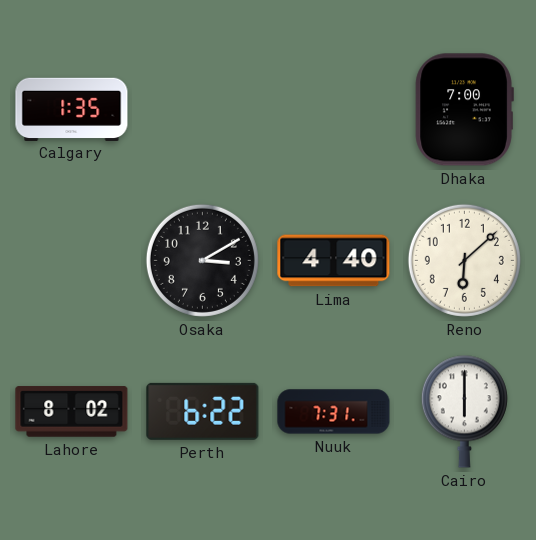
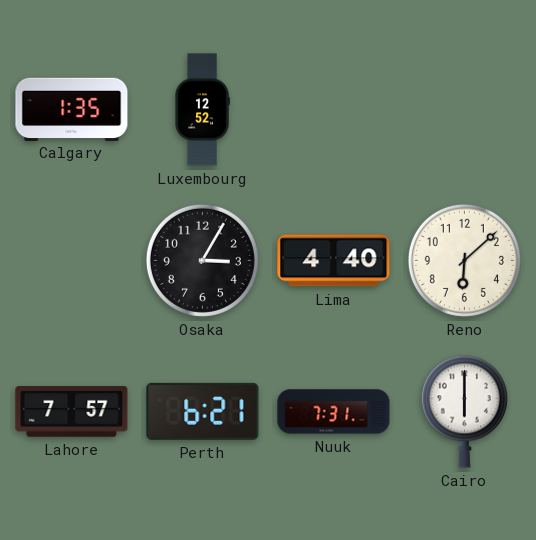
Luxembourg: none -> 12:52 (202, 110)
Dhaka: 7:00 -> none (464, 110)
Osaka: 3:10 -> 3:05 (202, 260)
Lahore: 8:02 -> 7:57 (72, 412)
Perth: 6:22 -> 6:21 (203, 411)
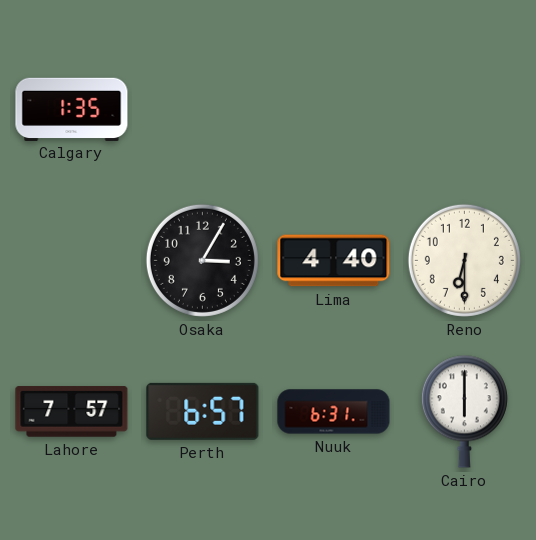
Luxembourg: 12:52 -> none (202, 110)
Reno: 6:08 -> 6:30 (464, 260)
Perth: 6:21 -> 6:57 (203, 411)
Nuuk: 7:31 -> 6:31 (334, 412)
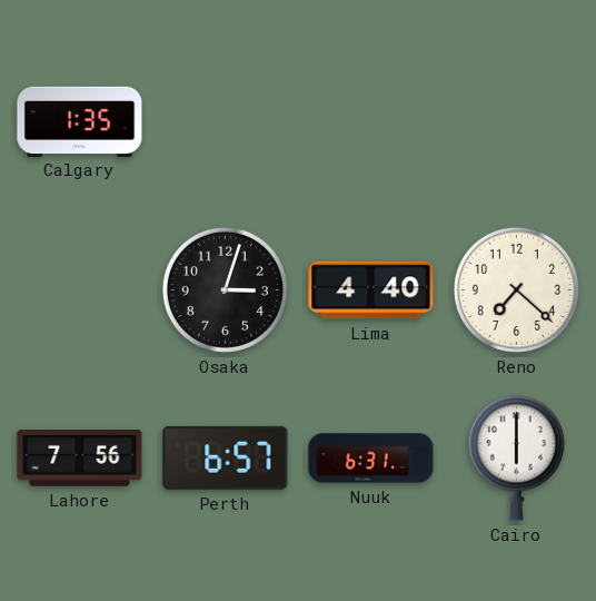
Osaka: 3:05 -> 3:03 (225, 289)
Reno: 6:30 -> 7:22 (516, 289)
Lahore: 7:57 -> 7:56 (80, 459)
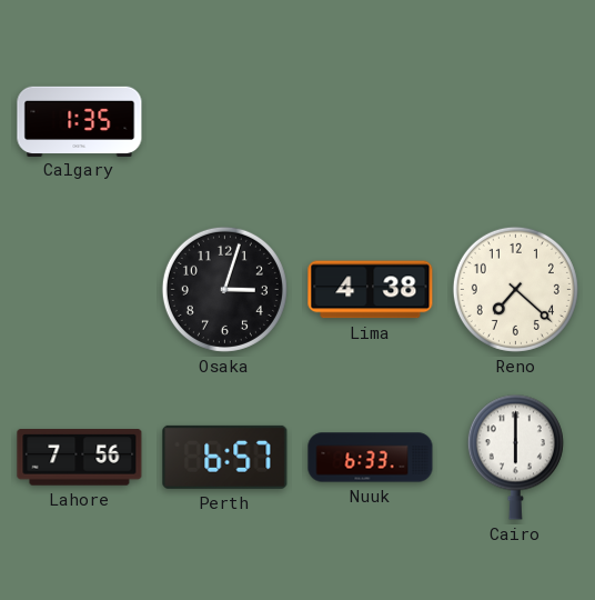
Lima: 4:40 -> 4:38 (371, 290)
Nuuk: 6:31 -> 6:33 (371, 458)
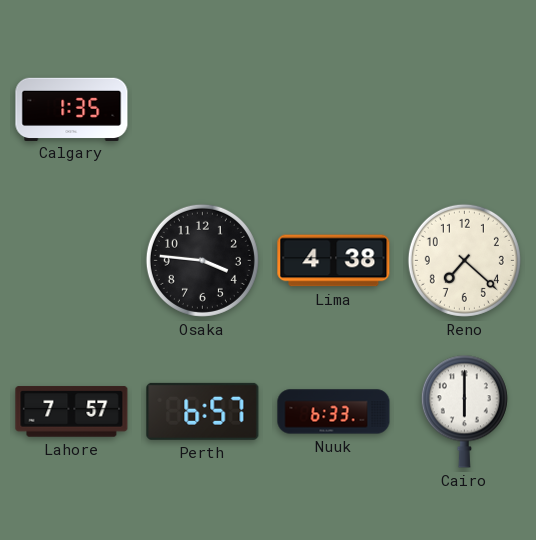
Osaka: 3:03 -> 3:46 (202, 260)
Lahore: 7:56 -> 7:57 (72, 412)
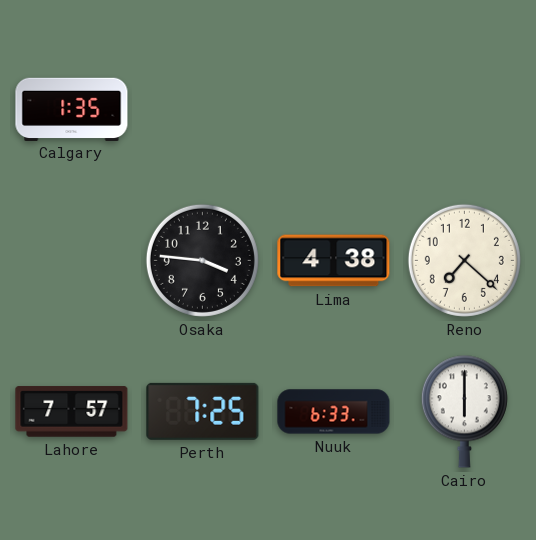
Perth: 6:57 -> 7:25 (203, 411)
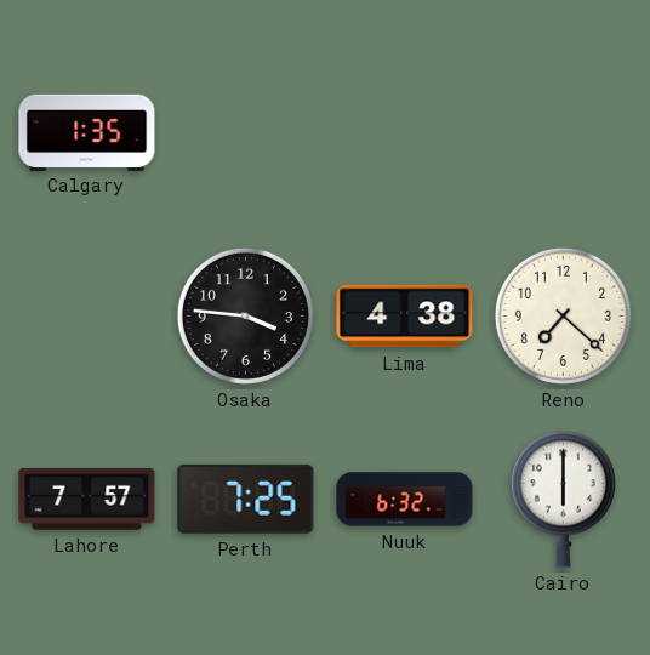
Nuuk: 6:33 -> 6:32 (405, 500)
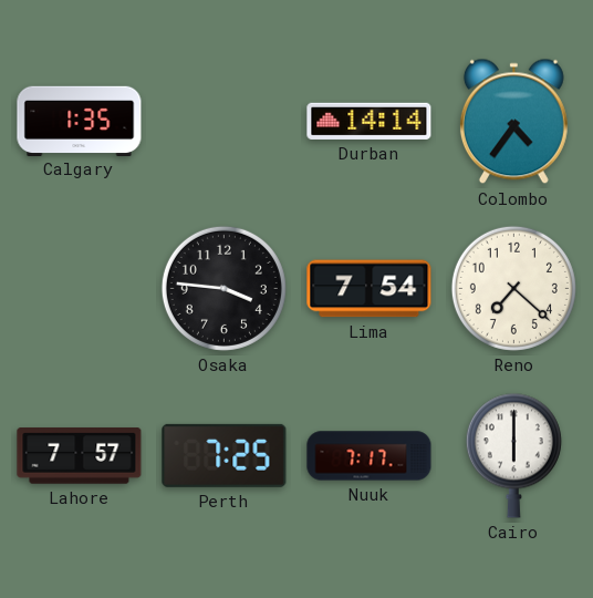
Durban: none -> 14:14 (370, 121)
Colombo: none -> 4:36 (513, 122)
Lima: 4:38 -> 7:54 (370, 289)
Nuuk: 6:32 -> 7:17 (370, 456)
